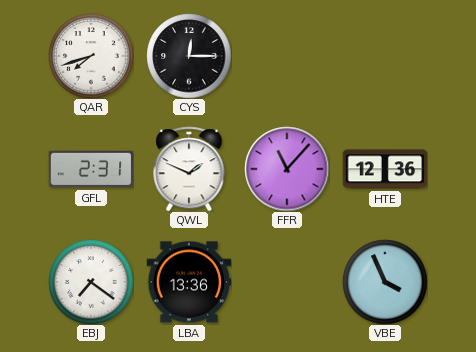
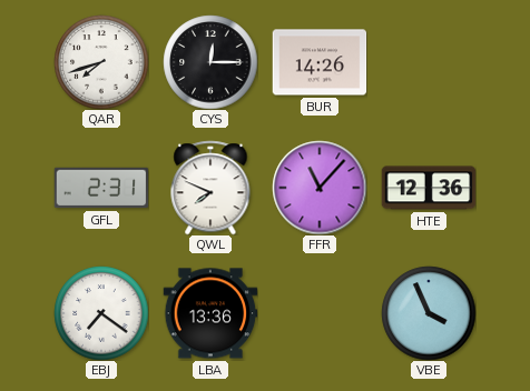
BUR: none -> 14:26 (320, 62)
QWL: 1:49 -> 7:49 (210, 188)
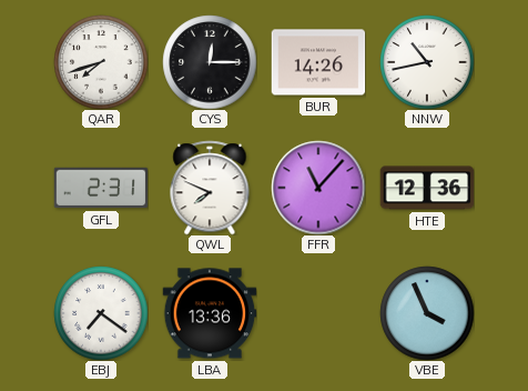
NNW: none -> 10:43 (427, 62)
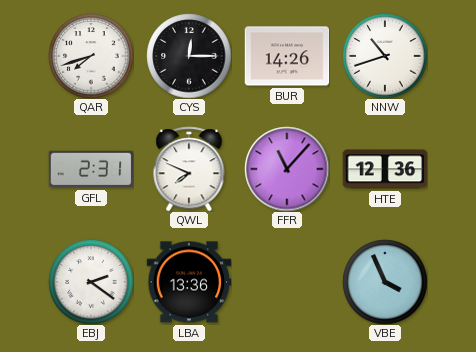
NNW: 10:43 -> 10:42 (385, 56)
EBJ: 7:21 -> 2:21 (91, 282)
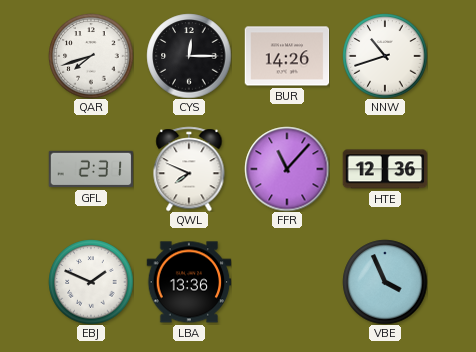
EBJ: 2:21 -> 1:49 (91, 282)
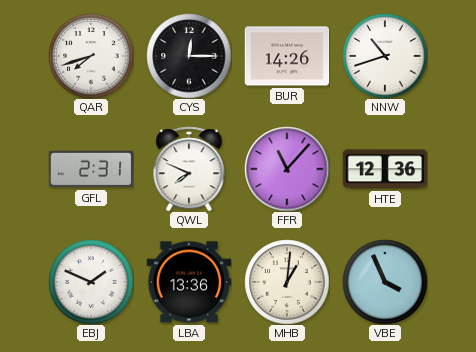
MHB: none -> 1:01 (287, 282)
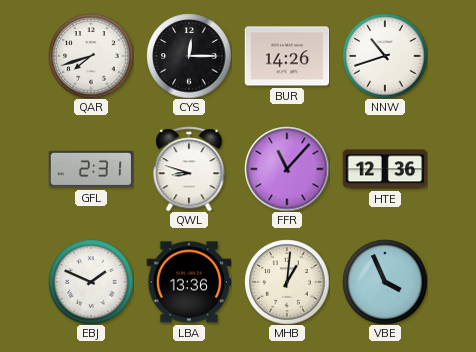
QWL: 7:49 -> 8:48 (189, 169)
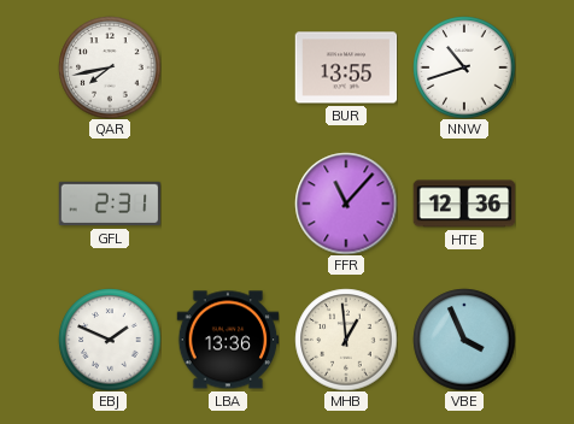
QAR: 7:42 -> 7:43 (110, 67)
CYS: 12:15 -> none (189, 56)
BUR: 14:26 -> 13:55 (346, 67)
QWL: 8:48 -> none (189, 169)
MHB: 1:01 -> 12:59 (346, 340)
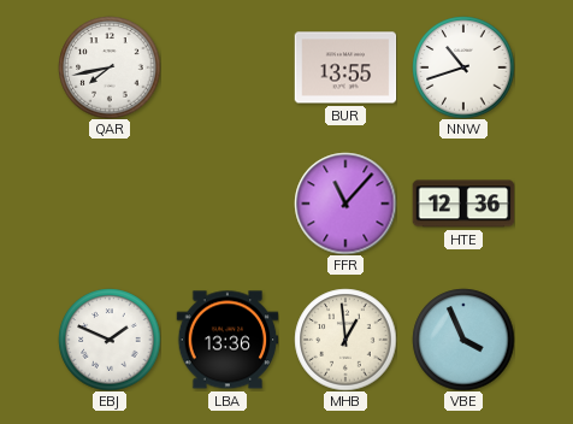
GFL: 2:31 -> none (110, 204)
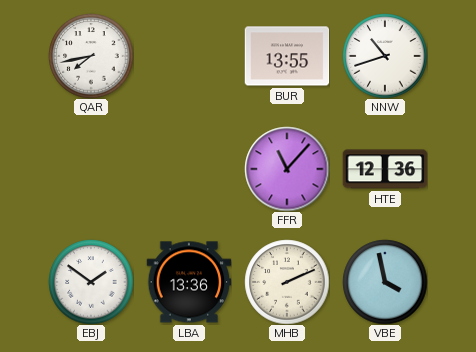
EBJ: 1:49 -> 1:51 (91, 282)
MHB: 12:59 -> 2:11 (287, 282)
VBE: 3:56 -> 3:58 (385, 282)
